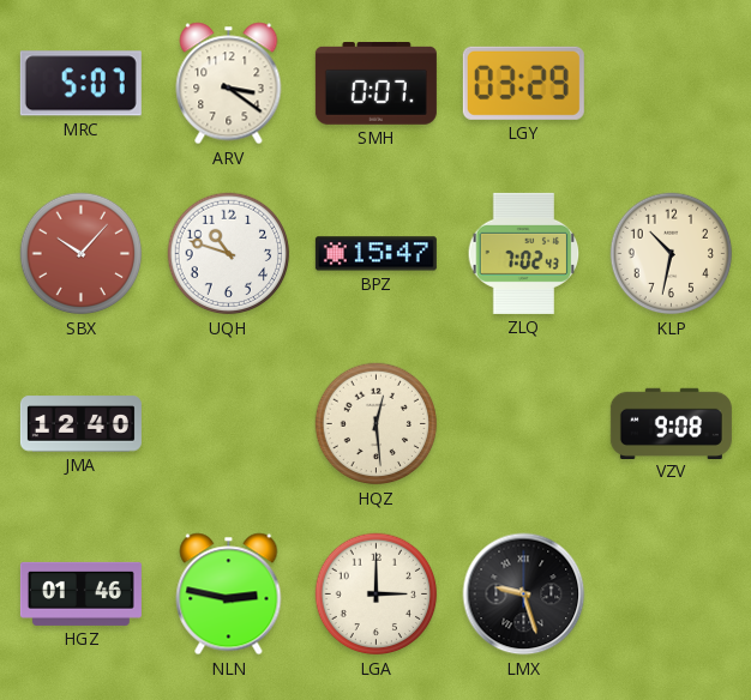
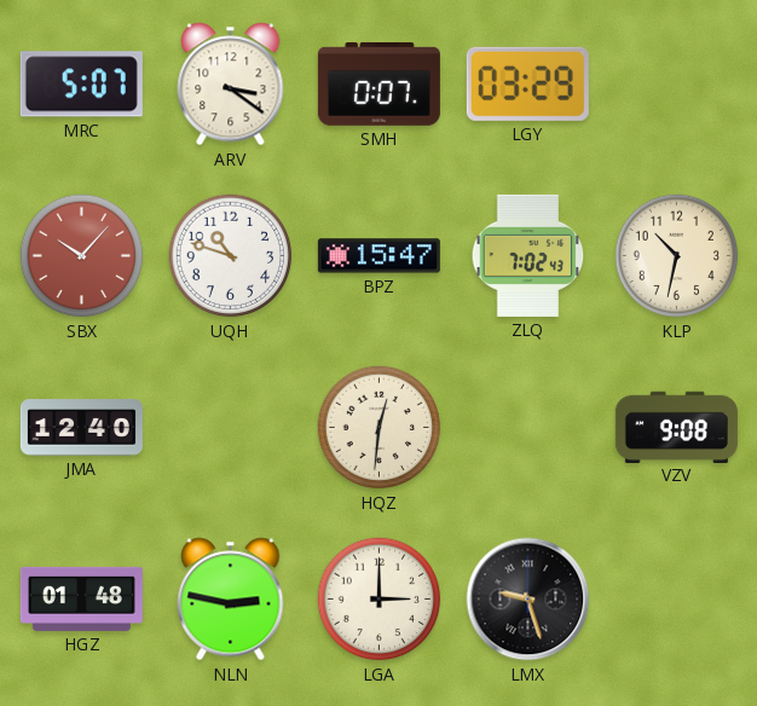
HQZ: 12:29 -> 12:31 (380, 428)
HGZ: 01:46 -> 01:48 (81, 598)
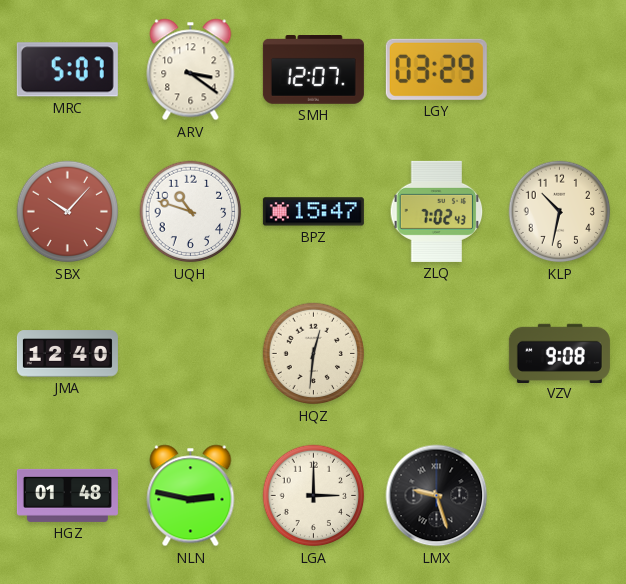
SMH: 0:07 -> 12:07 (313, 70)
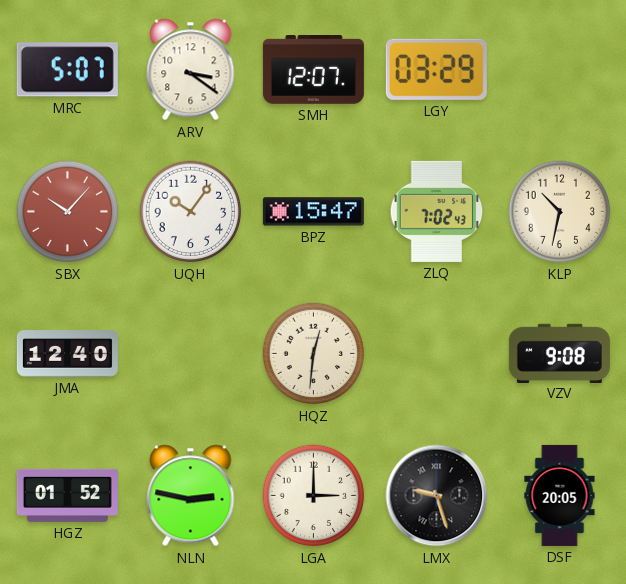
UQH: 10:48 -> 10:06 (191, 212)
HGZ: 01:48 -> 01:52 (67, 495)
DSF: none -> 20:05 (560, 495)
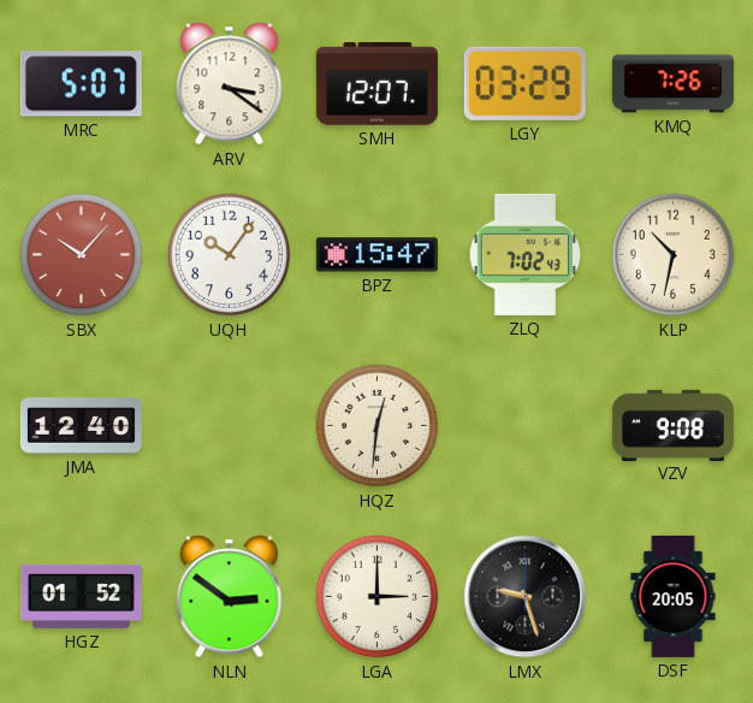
KMQ: none -> 7:26 (672, 84)
NLN: 2:47 -> 2:51 (230, 597)
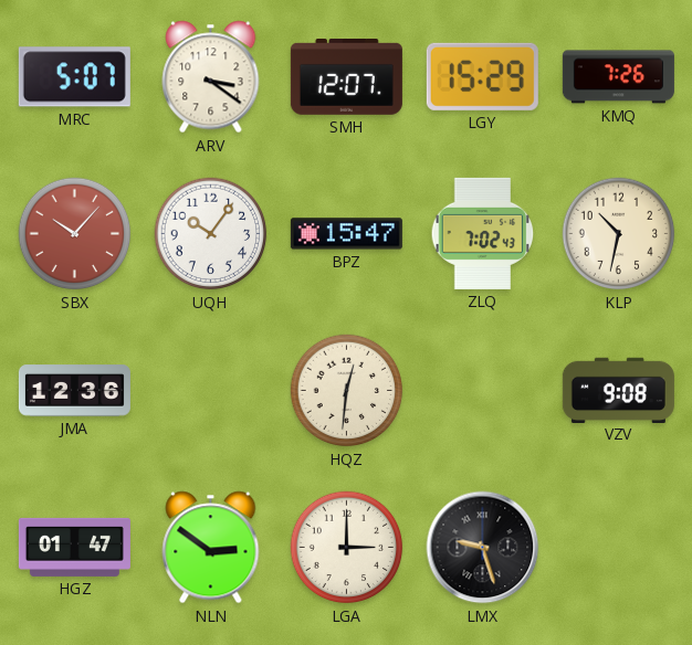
LGY: 03:29 -> 15:29 (482, 76)
JMA: 12:40 -> 12:36 (74, 391)
HGZ: 01:52 -> 01:47 (74, 547)
DSF: 20:05 -> none (674, 596)
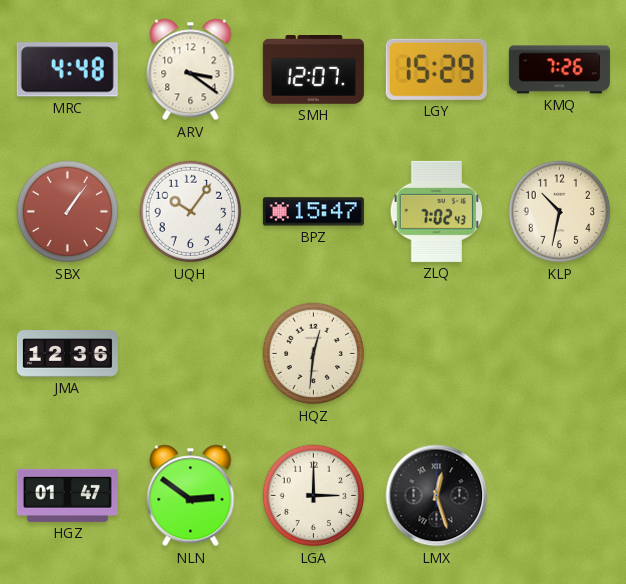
MRC: 5:07 -> 4:48 (67, 70)
SBX: 10:07 -> 1:06 (68, 212)
VZV: 9:08 -> none (618, 390)
LMX: 9:27 -> 12:27 (437, 496)
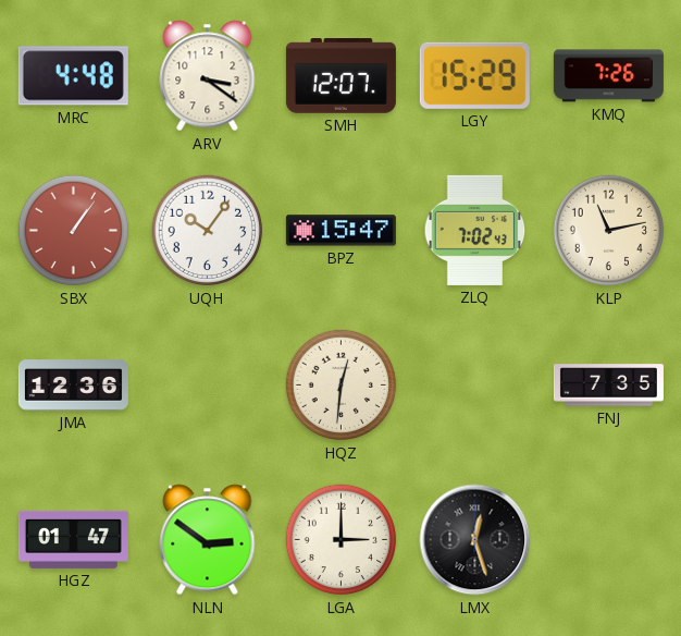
KLP: 10:32 -> 11:13 (609, 231)
FNJ: none -> 7:35 (608, 386)
